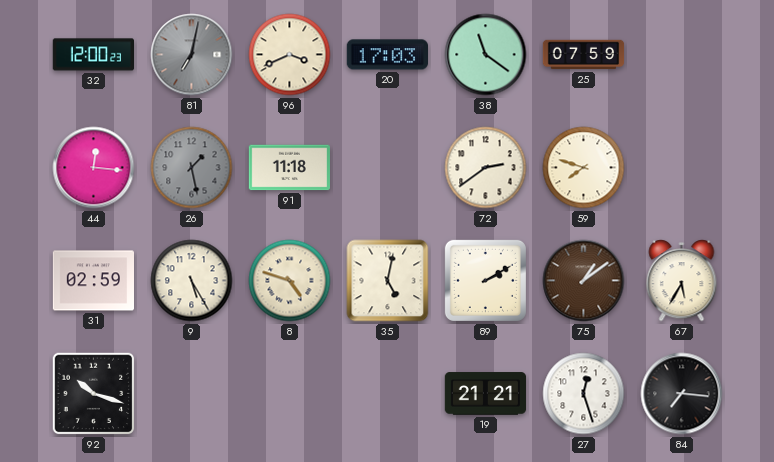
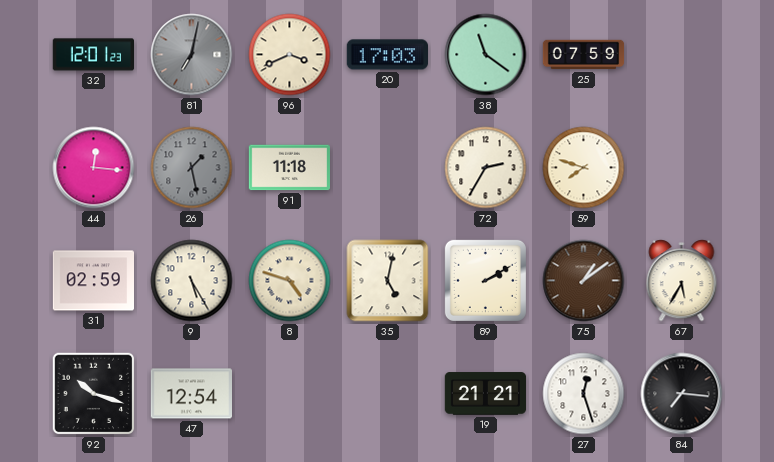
32: 12:00 -> 12:01 (93, 55)
72: 2:39 -> 2:35 (486, 168)
47: none -> 12:54 (191, 394)
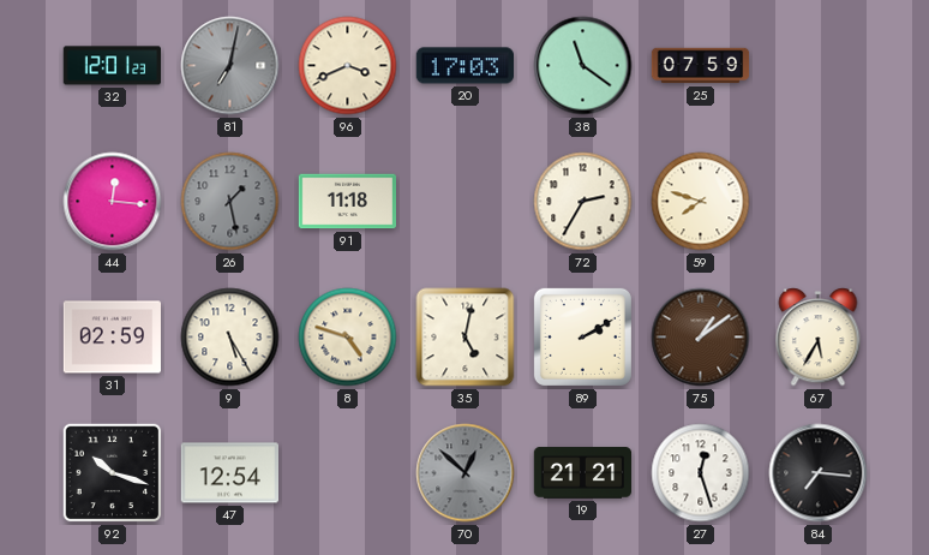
70: none -> 12:52 (466, 473)
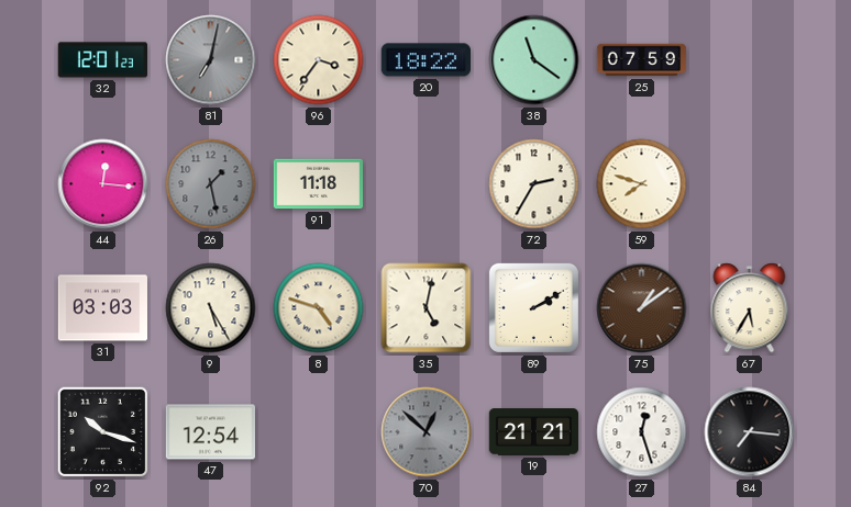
96: 3:41 -> 3:36 (319, 60)
20: 17:03 -> 18:22 (425, 60)
31: 02:59 -> 03:03 (102, 308)
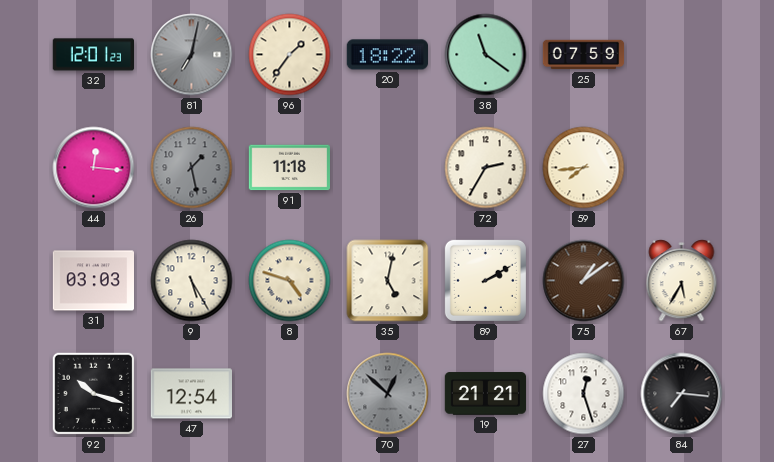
96: 3:36 -> 1:36 (290, 55)
59: 7:48 -> 7:44 (584, 168)
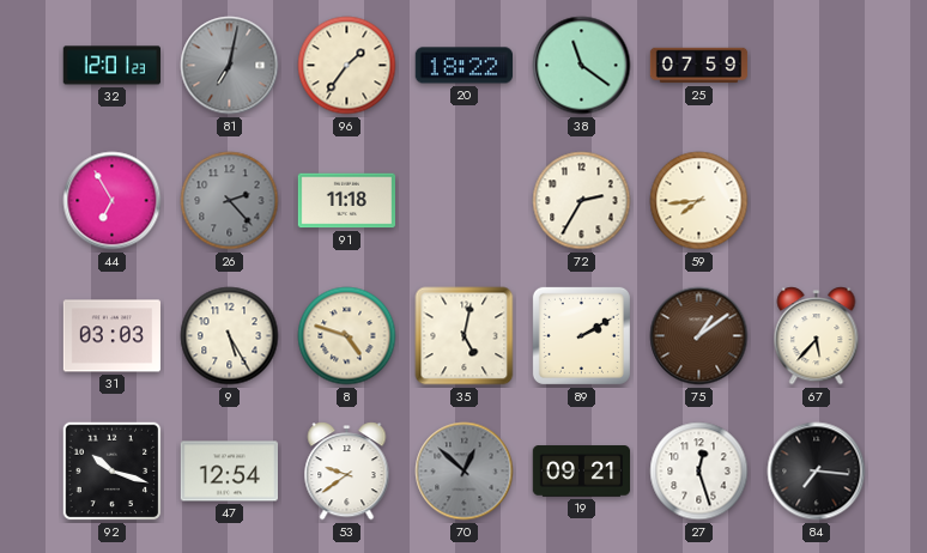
44: 12:16 -> 6:55 (113, 201)
26: 1:28 -> 2:23 (230, 201)
67: 5:35 -> 5:37 (817, 336)
53: none -> 9:39 (347, 472)
19: 21:21 -> 09:21 (582, 472)
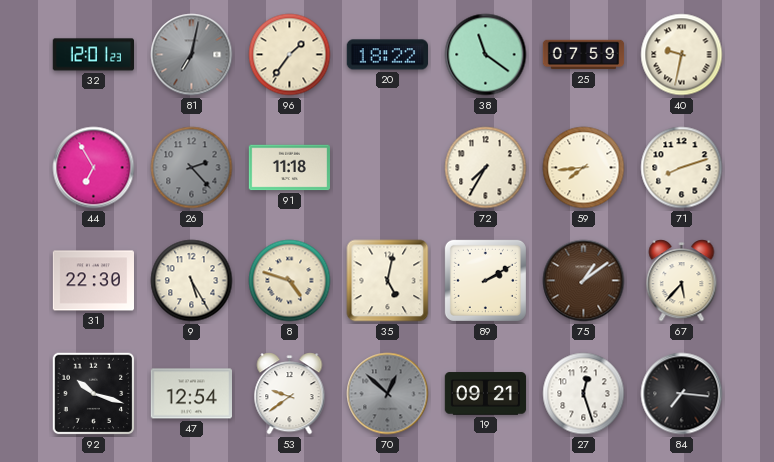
40: none -> 9:32 (682, 55)
72: 2:35 -> 7:35 (486, 168)
71: none -> 8:12 (682, 168)
31: 03:03 -> 22:30 (93, 281)
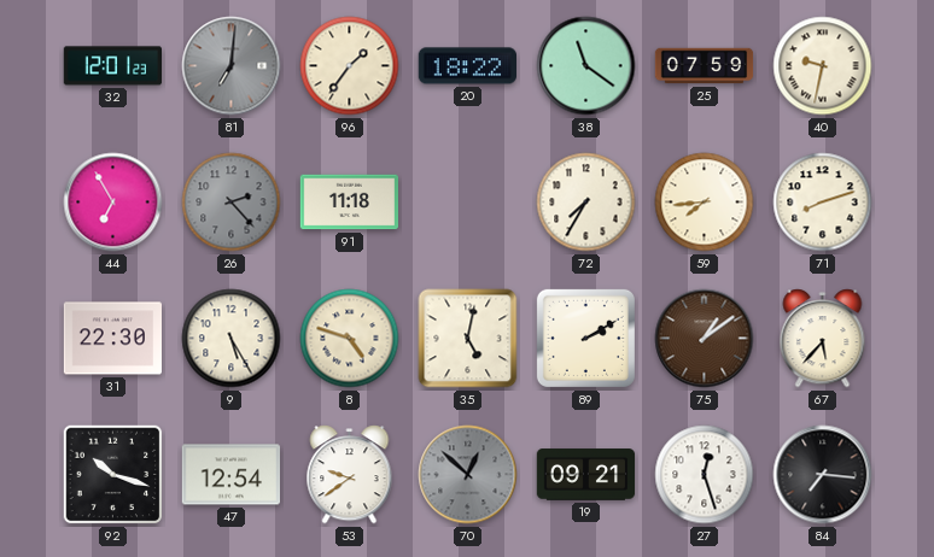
81: 7:02 -> 7:01 (232, 66)
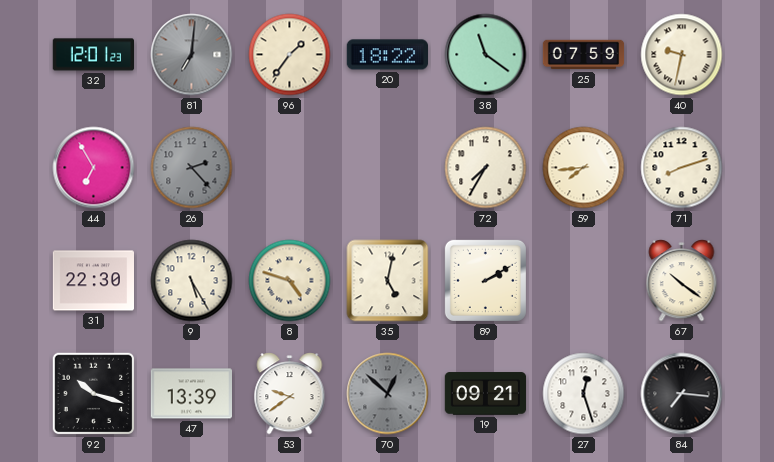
91: 11:18 -> none (349, 203)
75: 1:09 -> none (705, 339)
67: 5:37 -> 10:21 (682, 281)
47: 12:54 -> 13:39 (191, 394)
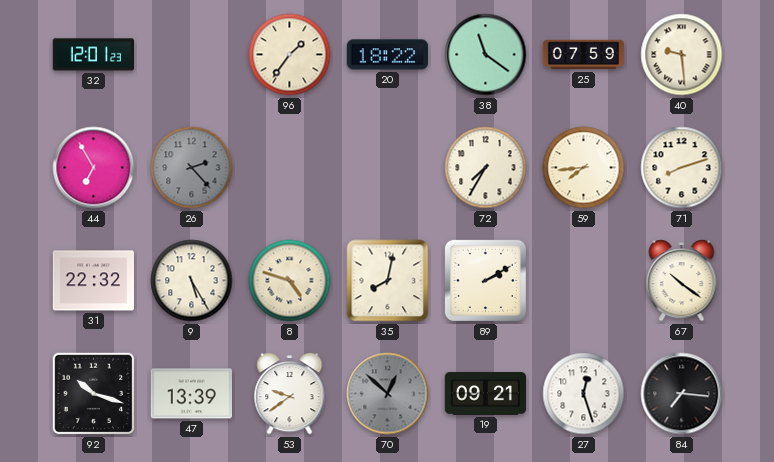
81: 7:01 -> none (192, 55)
40: 9:32 -> 9:29 (682, 55)
31: 22:30 -> 22:32 (93, 281)
35: 5:02 -> 8:02 (388, 281)
